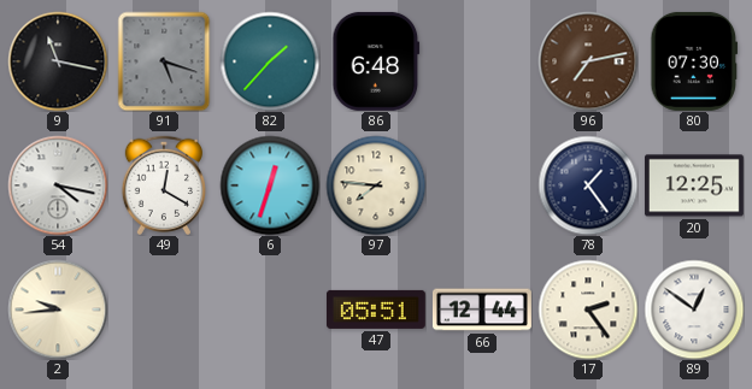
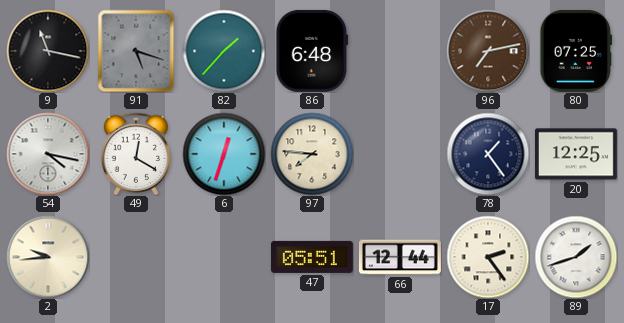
80: 07:30 -> 07:25 (576, 51)
89: 12:51 -> 1:42 (576, 257)
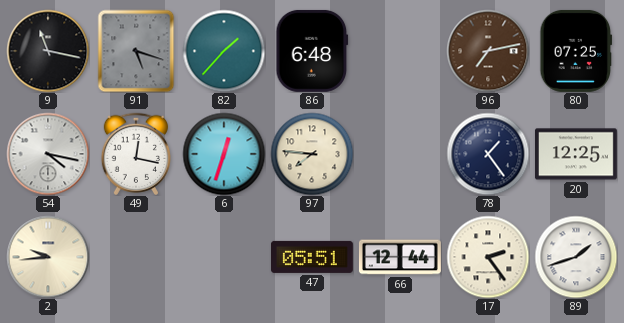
49: 12:20 -> 12:17 (135, 154)
